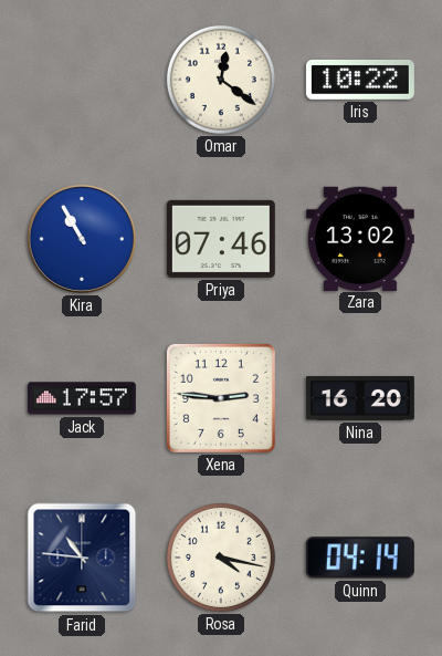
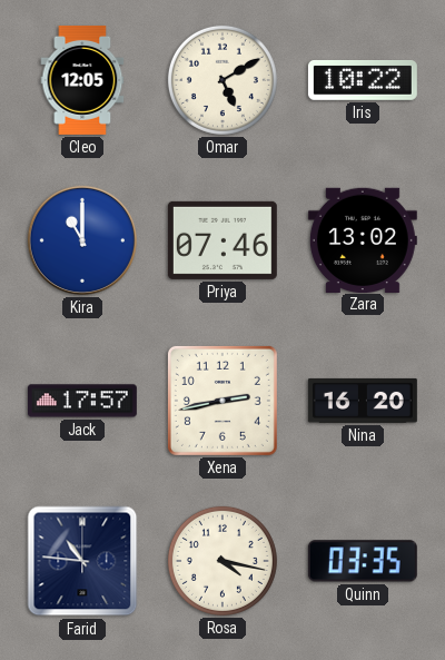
Cleo: none -> 12:05 (82, 80)
Omar: 12:21 -> 5:10 (222, 80)
Kira: 10:55 -> 11:00 (82, 240)
Xena: 2:46 -> 2:43 (222, 401)
Quinn: 04:14 -> 03:35 (363, 561)
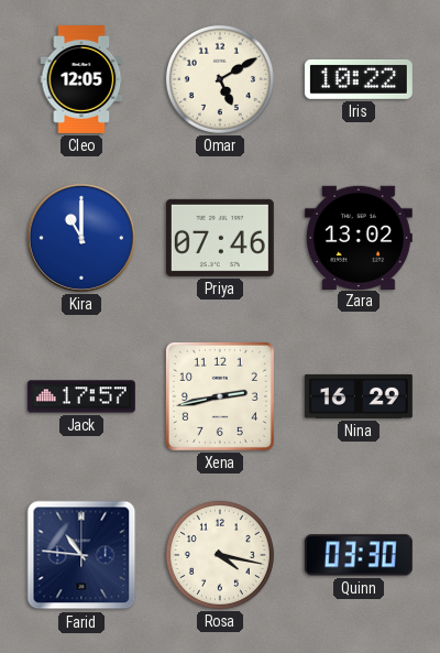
Nina: 16:20 -> 16:29 (359, 396)
Quinn: 03:35 -> 03:30 (359, 555)
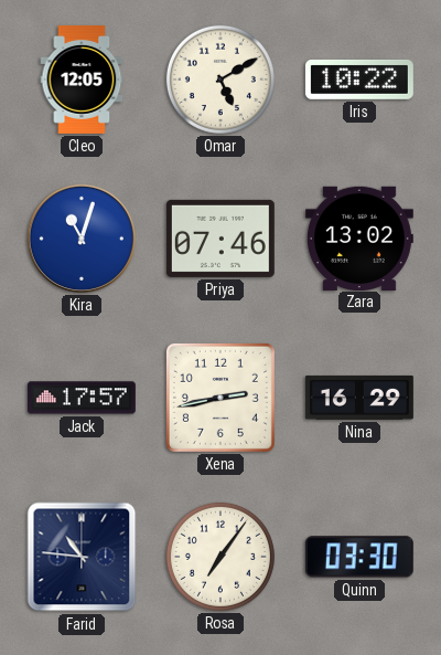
Kira: 11:00 -> 11:03 (82, 239)
Rosa: 4:17 -> 7:06 (220, 557)
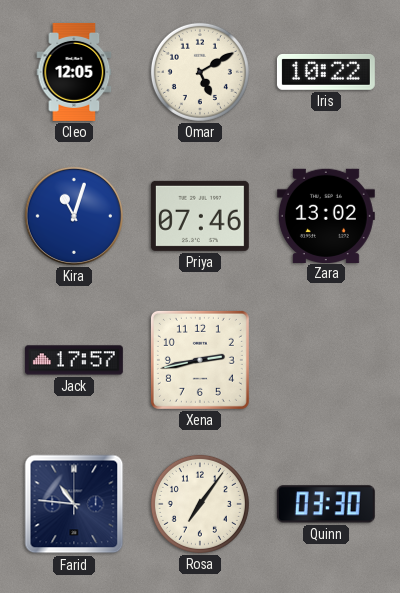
Nina: 16:29 -> none (359, 398)
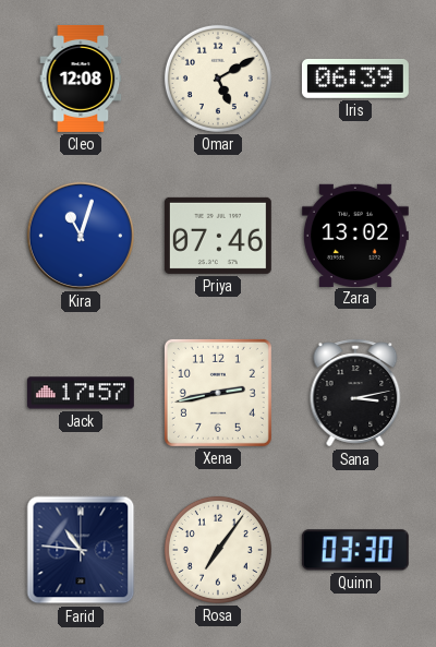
Cleo: 12:05 -> 12:08 (81, 79)
Iris: 10:22 -> 06:39 (355, 79)
Sana: none -> 3:13 (355, 393)
